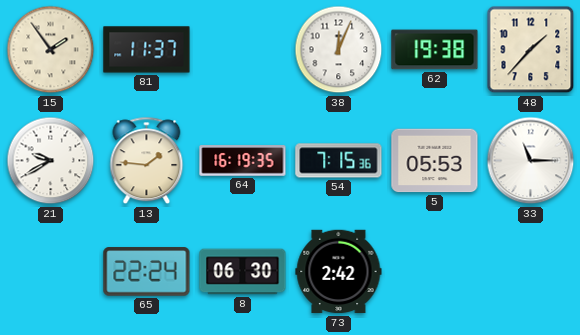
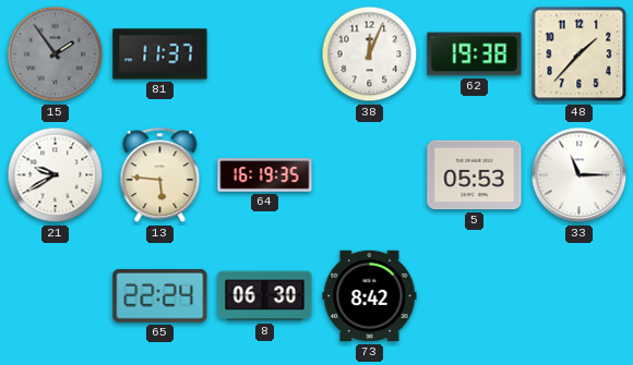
15 dial: cream -> grey (56, 54)
13: 1:46 -> 5:46 (160, 175)
54: 7:15 -> none (339, 161)
73: 2:42 -> 8:42 (370, 296)
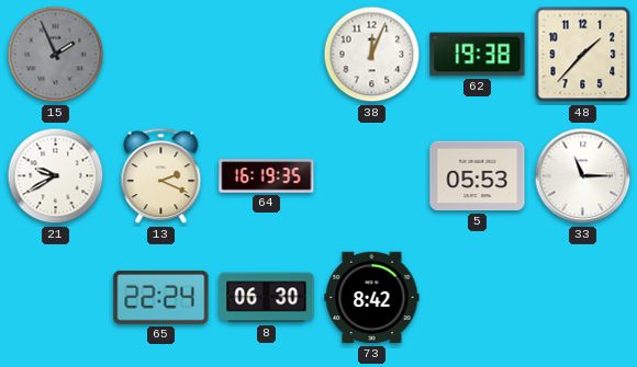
15: 1:54 -> 1:56 (56, 55)
81: 11:37 -> none (160, 54)
13: 5:46 -> 2:19 (161, 176)
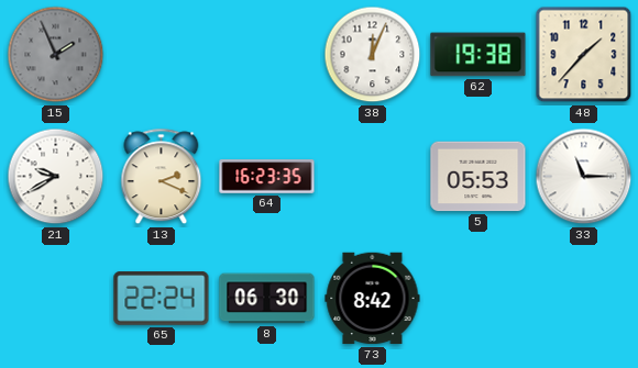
64: 16:19 -> 16:23 (267, 177)
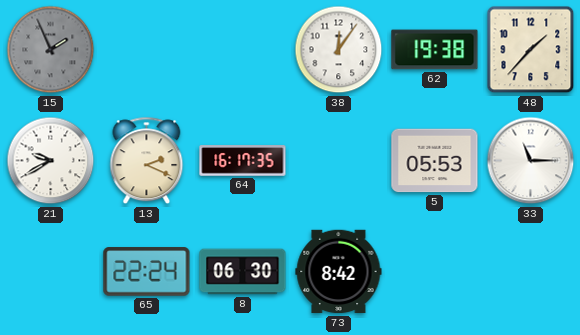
38: 12:04 -> 12:06 (339, 50)
64: 16:23 -> 16:17 (243, 161)
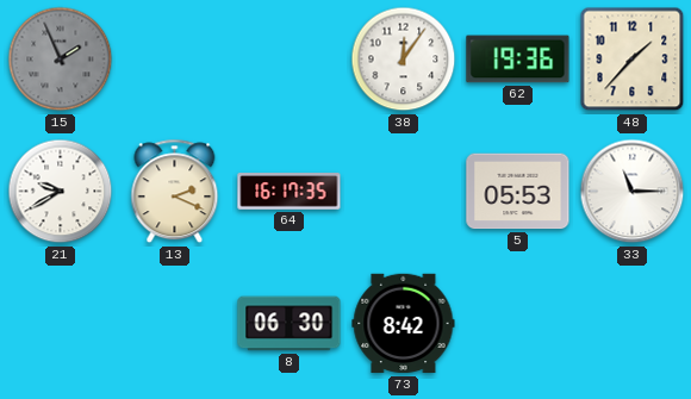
62: 19:38 -> 19:36 (518, 60)
65: 22:24 -> none (147, 272)
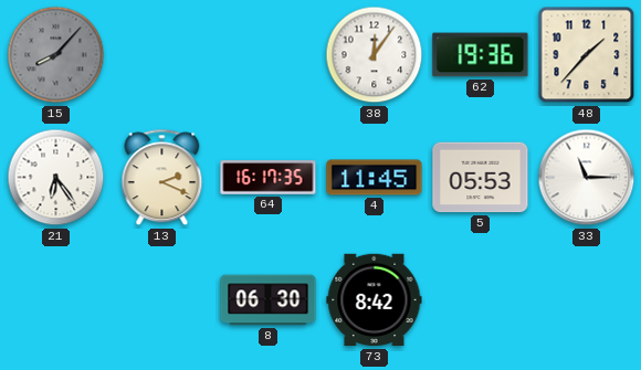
15: 1:56 -> 8:07 (56, 55)
21: 9:40 -> 6:24 (56, 178)
4: none -> 11:45 (375, 178)
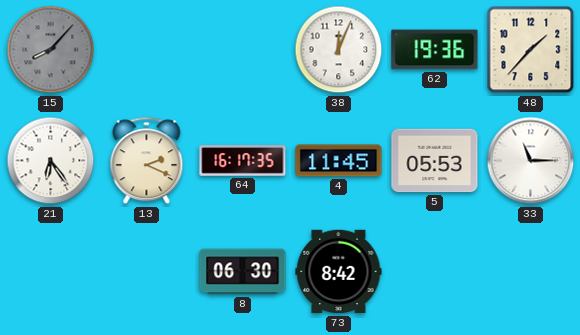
38: 12:06 -> 12:04 (339, 50)
